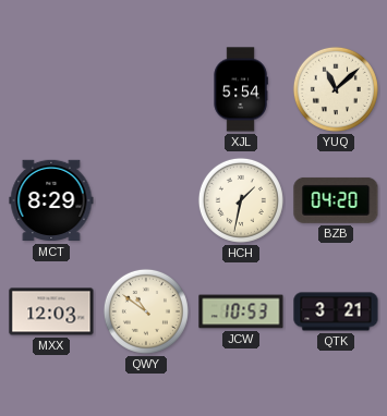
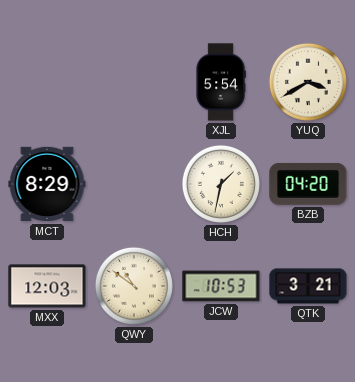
YUQ: 11:08 -> 3:40 (308, 82)
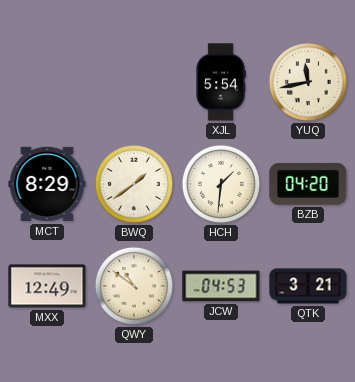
YUQ: 3:40 -> 11:43 (308, 82)
BWQ: none -> 1:39 (134, 184)
HCH: 1:32 -> 1:31 (221, 184)
MXX: 12:03 -> 12:49 (47, 286)
JCW: 10:53 -> 04:53 (221, 286)
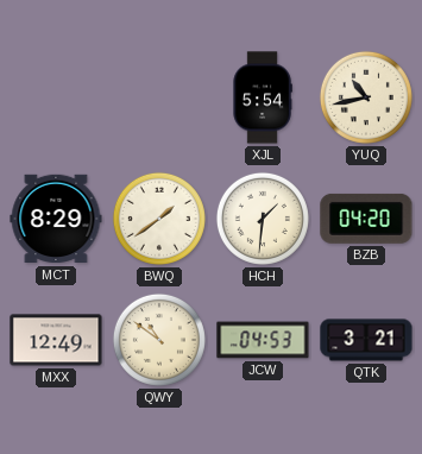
YUQ: 11:43 -> 10:43 (366, 97)
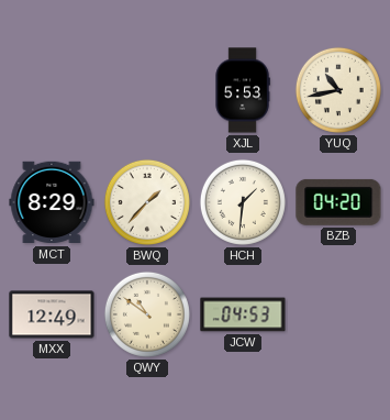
XJL: 5:54 -> 5:53 (243, 90)
BWQ: 1:39 -> 1:37 (147, 202)
QTK: 3:21 -> none (366, 340)
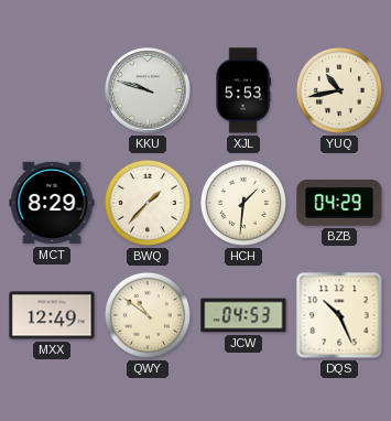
KKU: none -> 9:48 (148, 90)
BZB: 04:20 -> 04:29 (339, 203)
DQS: none -> 10:26 (339, 315)
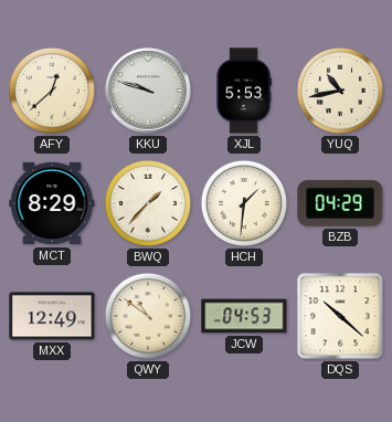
AFY: none -> 12:38 (52, 91)
DQS: 10:26 -> 10:22 (340, 316)
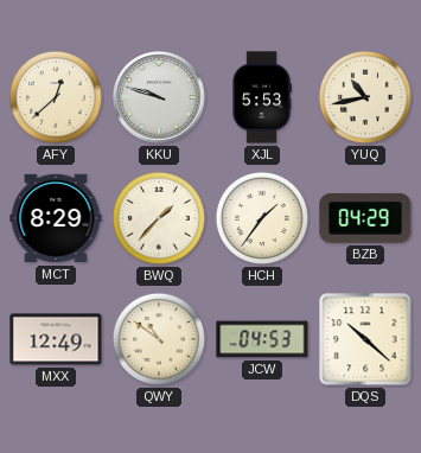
HCH: 1:31 -> 1:36 (262, 218)
